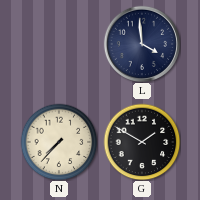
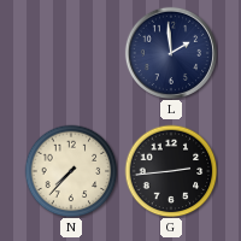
L: 3:59 -> 1:59 (170, 52)
G: 1:50 -> 2:44 (171, 171)
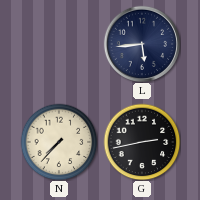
L: 1:59 -> 5:44 (141, 43)
G: 2:44 -> 2:43 (142, 142)
